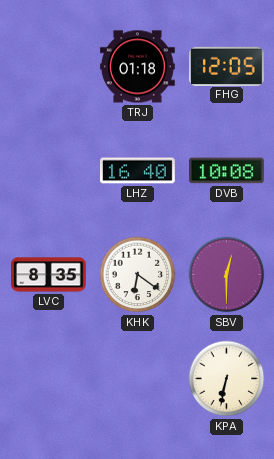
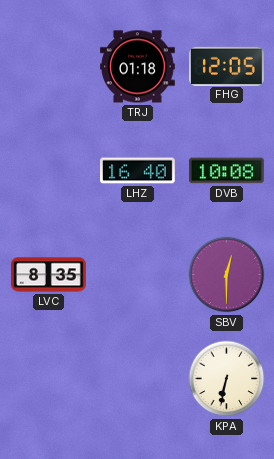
KHK: 6:21 -> none (138, 275)
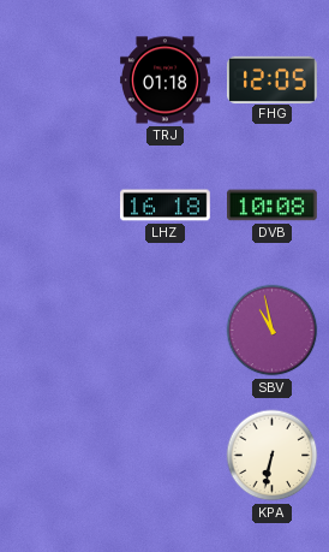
LHZ: 16:40 -> 16:18 (166, 206)
LVC: 8:35 -> none (49, 275)
SBV: 12:30 -> 10:58 (273, 331)
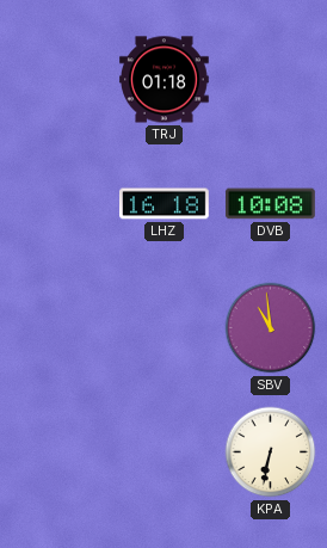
FHG: 12:05 -> none (273, 79)
SBV: 10:58 -> 10:59 (271, 328)
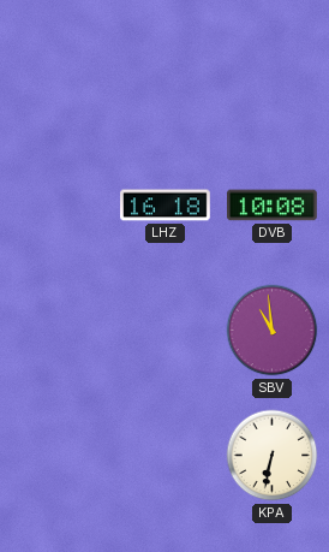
TRJ: 01:18 -> none (165, 80)
